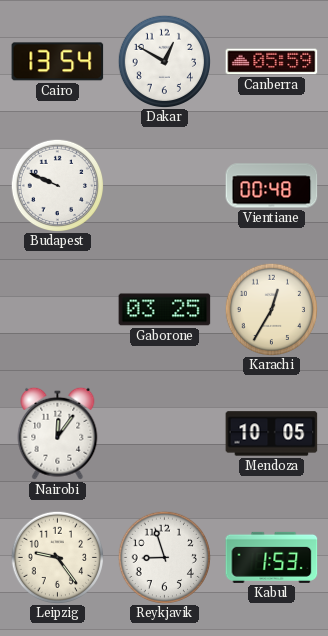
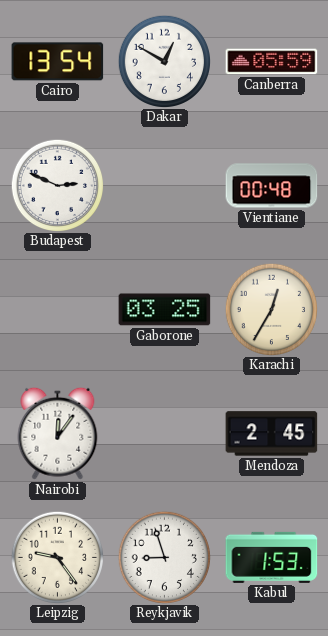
Budapest: 9:49 -> 2:49 (57, 185)
Mendoza: 10:05 -> 2:45 (272, 434)
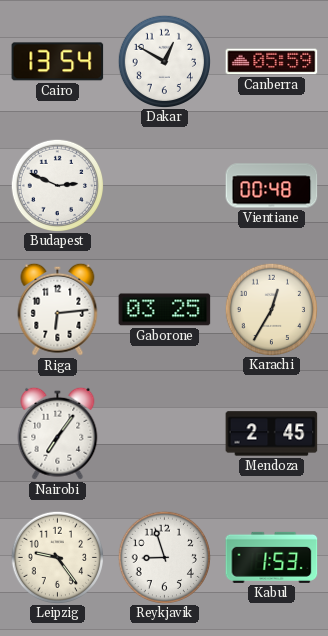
Riga: none -> 6:14 (58, 309)
Nairobi: 12:06 -> 7:06 (58, 433)
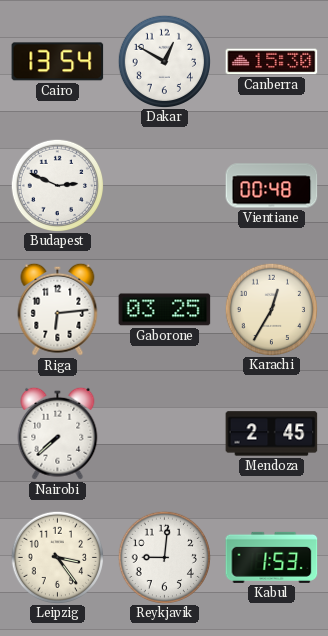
Canberra: 05:59 -> 15:30 (272, 62)
Nairobi: 7:06 -> 7:38 (58, 433)
Leipzig: 9:24 -> 3:24 (57, 557)
Reykjavik: 8:57 -> 9:01 (164, 557)
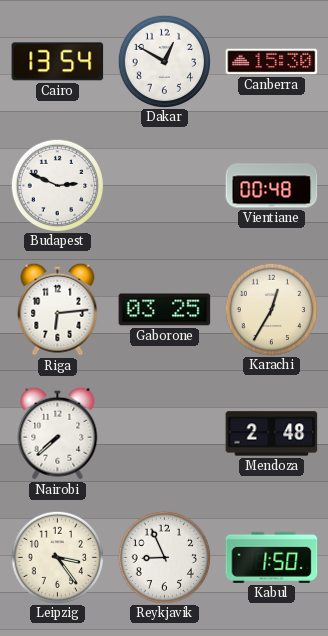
Mendoza: 2:45 -> 2:48 (272, 434)
Reykjavik: 9:01 -> 8:56 (164, 557)
Kabul: 1:53 -> 1:50 (272, 557)
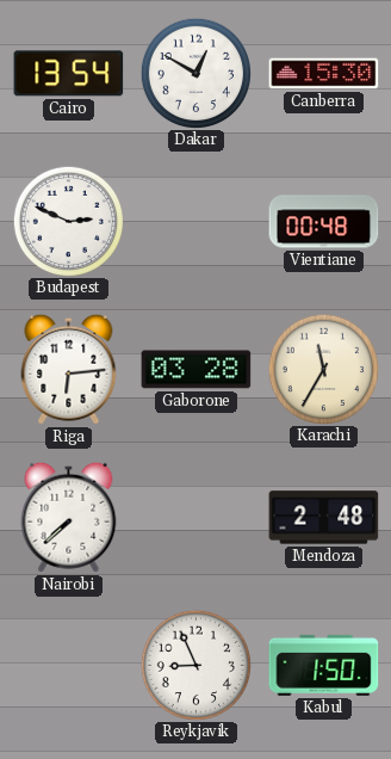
Gaborone: 03:25 -> 03:28 (197, 370)
Karachi: 12:35 -> 11:35 (323, 369)
Leipzig: 3:24 -> none (57, 557)
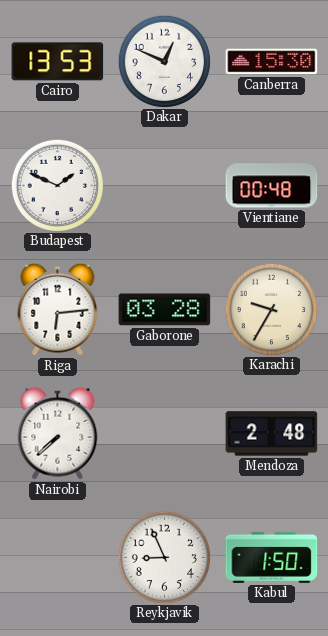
Cairo: 13:54 -> 13:53 (58, 62)
Dakar: 12:50 -> 12:49 (164, 61)
Budapest: 2:49 -> 1:49 (57, 185)
Karachi: 11:35 -> 9:35 (271, 309)
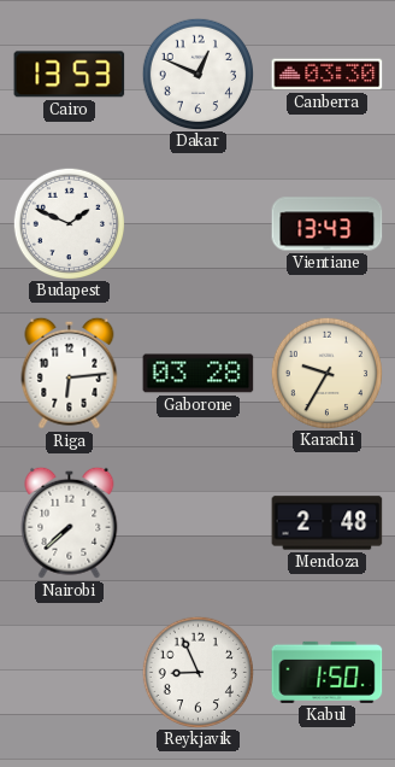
Canberra: 15:30 -> 03:30 (328, 75)
Vientiane: 00:48 -> 13:43 (328, 224)
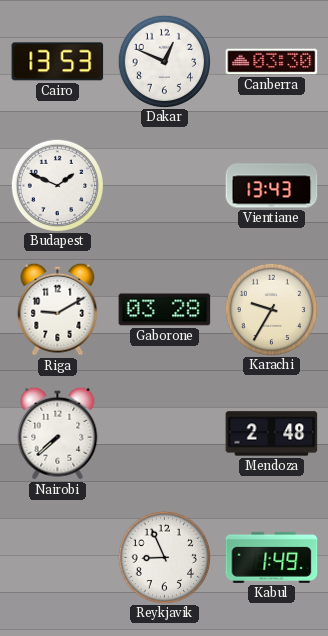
Riga: 6:14 -> 9:10 (58, 309)
Kabul: 1:50 -> 1:49 (272, 557)
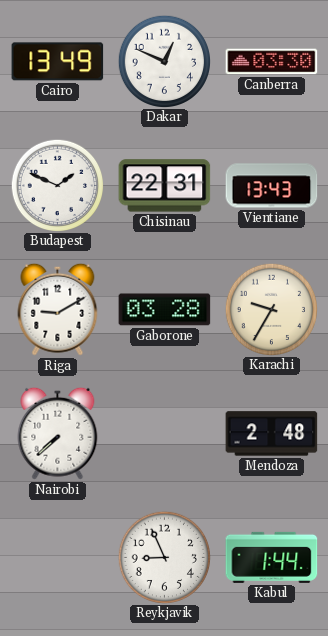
Cairo: 13:53 -> 13:49 (58, 62)
Chisinau: none -> 22:31 (165, 186)
Kabul: 1:49 -> 1:44 (272, 557)
